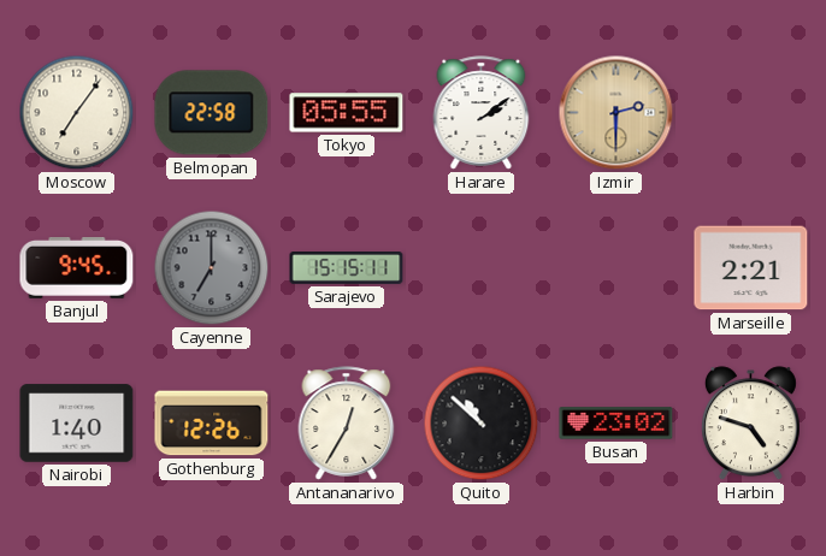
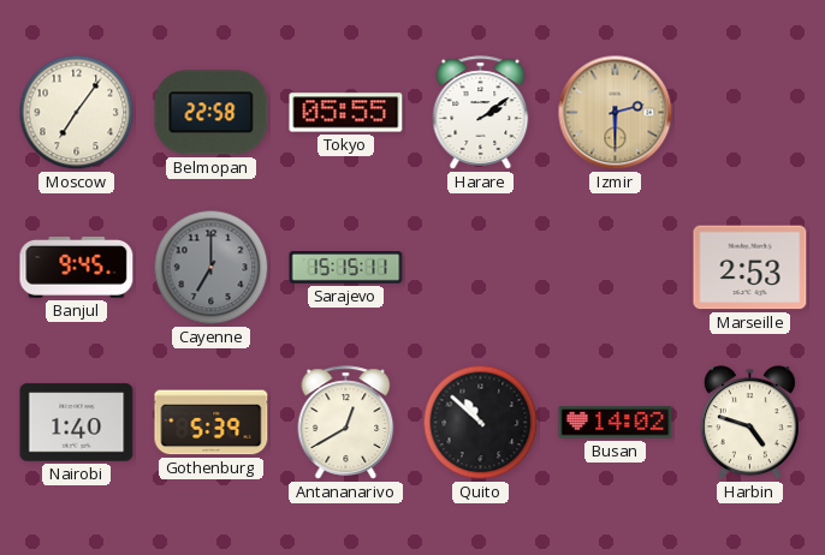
Marseille: 2:21 -> 2:53 (750, 268)
Gothenburg: 12:26 -> 5:39 (212, 423)
Antananarivo: 12:35 -> 12:40 (346, 423)
Busan: 23:02 -> 14:02 (616, 423)
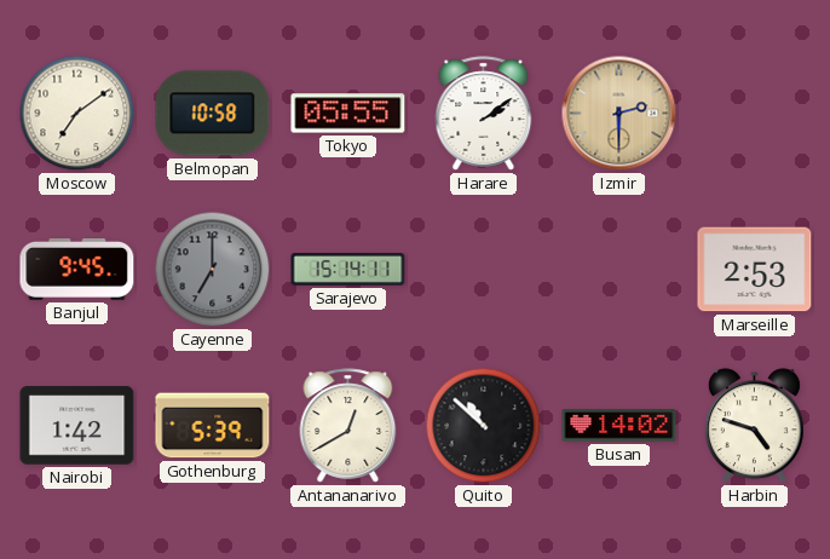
Moscow: 7:06 -> 7:09 (77, 114)
Belmopan: 22:58 -> 10:58 (213, 114)
Sarajevo: 15:15 -> 15:14 (348, 270)
Nairobi: 1:40 -> 1:42 (77, 426)
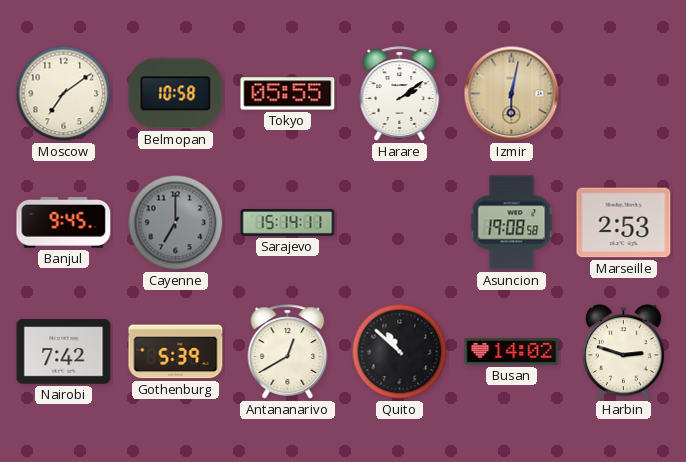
Izmir: 2:30 -> 6:02 (512, 94)
Asuncion: none -> 19:08 (512, 223)
Nairobi: 1:42 -> 7:42 (64, 352)
Harbin: 4:48 -> 2:48 (623, 352)
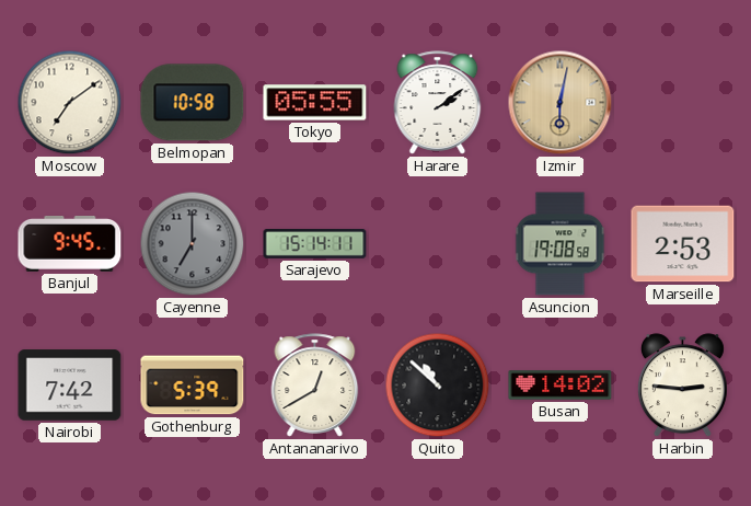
Harbin: 2:48 -> 2:46 (682, 386)
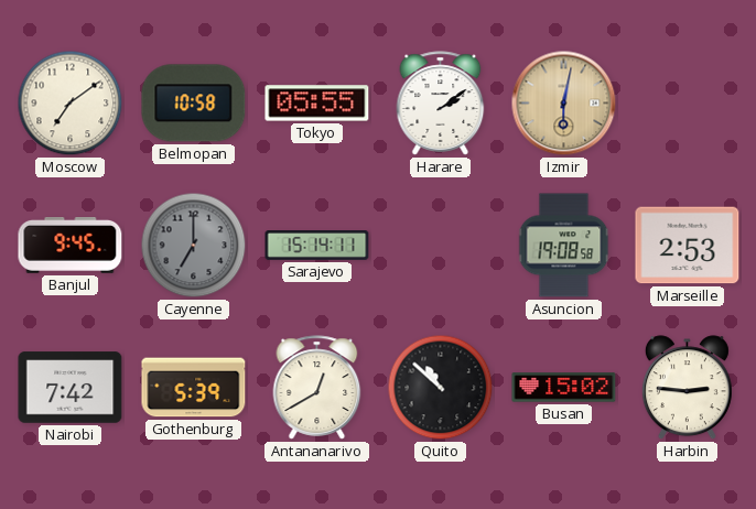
Busan: 14:02 -> 15:02 (564, 388)
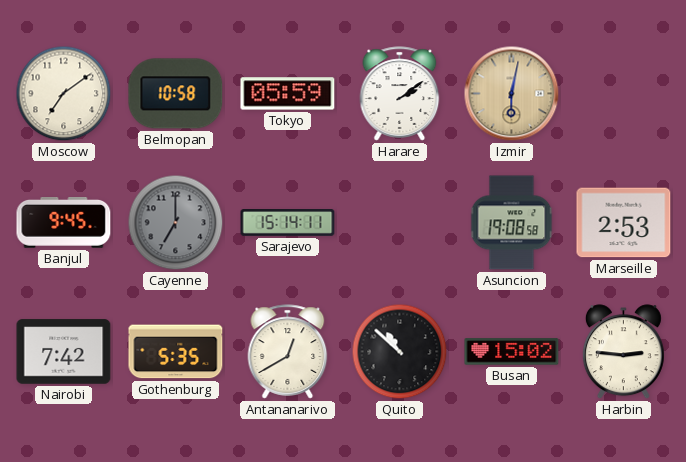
Tokyo: 05:55 -> 05:59 (288, 94)
Gothenburg: 5:39 -> 5:35 (176, 352)
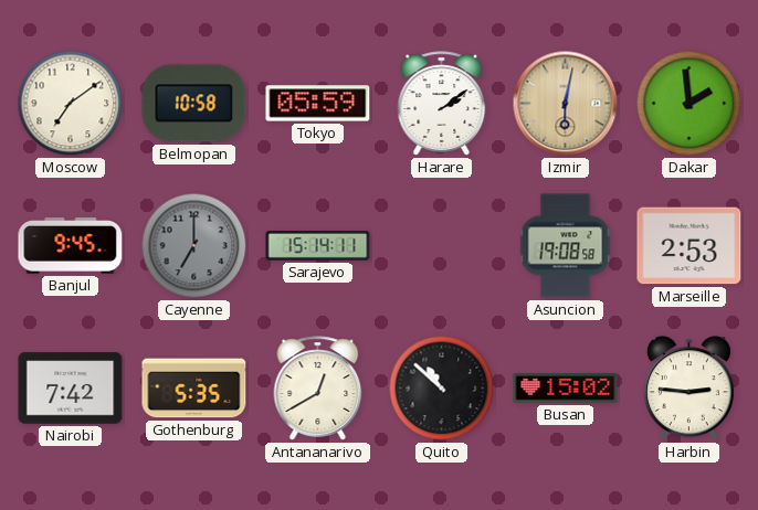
Dakar: none -> 1:59 (689, 104)
